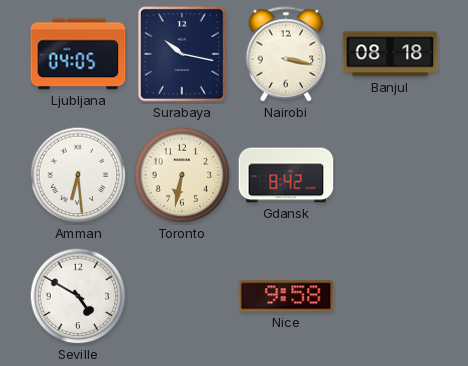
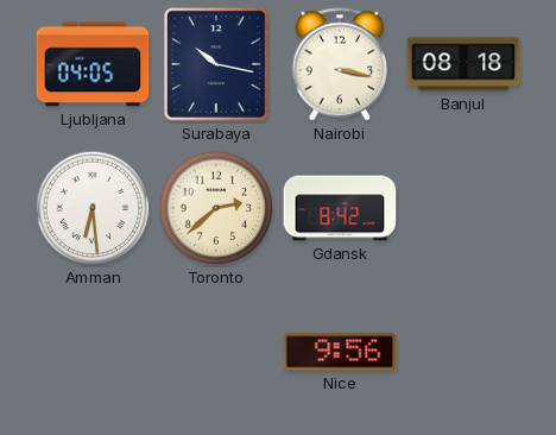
Toronto: 6:32 -> 2:38 (216, 208)
Seville: 4:50 -> none (78, 296)
Nice: 9:58 -> 9:56 (340, 352)
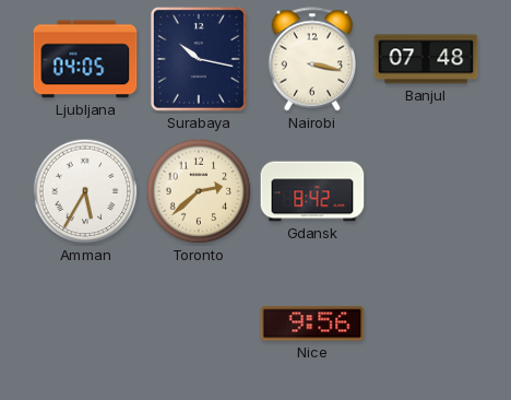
Banjul: 08:18 -> 07:48 (426, 59)
Amman: 6:29 -> 5:35 (85, 191)
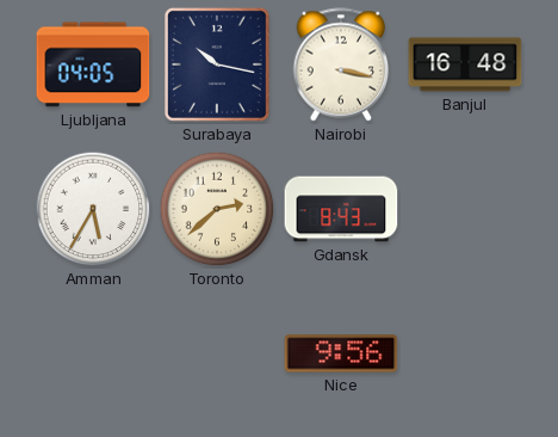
Banjul: 07:48 -> 16:48 (465, 64)
Gdansk: 8:42 -> 8:43 (341, 209)
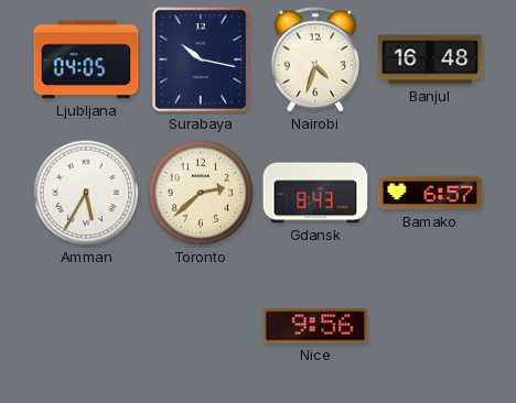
Nairobi: 3:17 -> 4:33 (315, 59)
Bamako: none -> 6:57 (430, 193)
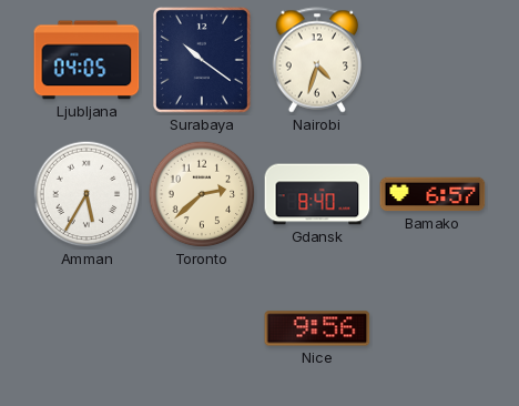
Surabaya: 10:17 -> 10:21 (202, 60)
Banjul: 16:48 -> none (430, 59)
Gdansk: 8:43 -> 8:40 (317, 194)
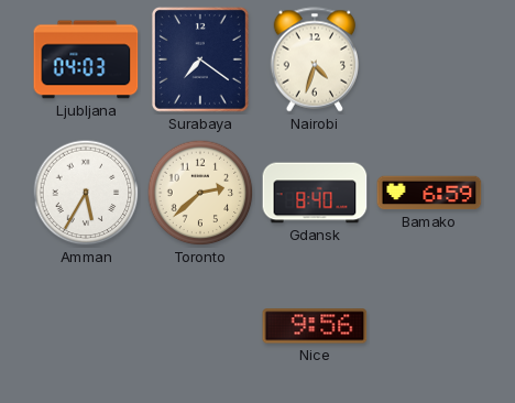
Ljubljana: 04:05 -> 04:03 (86, 59)
Surabaya: 10:21 -> 7:21 (200, 59)
Bamako: 6:57 -> 6:59 (429, 193)
